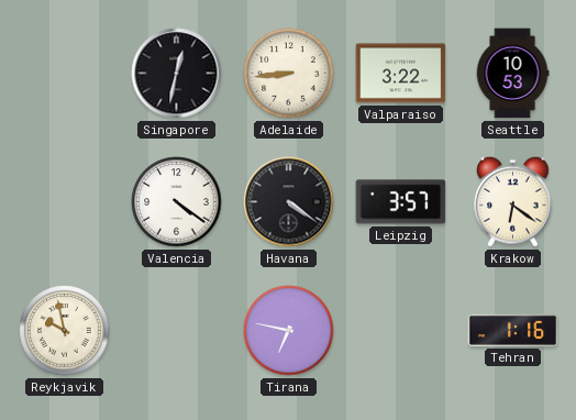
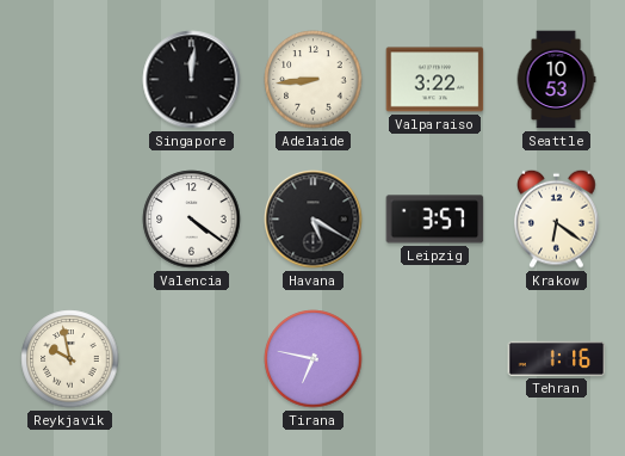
Singapore: 12:32 -> 12:01 (192, 80)
Havana: 4:21 -> 5:20 (314, 220)
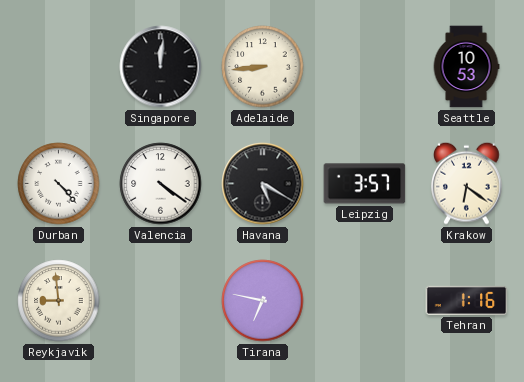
Valparaiso: 3:22 -> none (435, 80)
Durban: none -> 4:23 (59, 184)
Reykjavik: 9:58 -> 8:59 (59, 301)
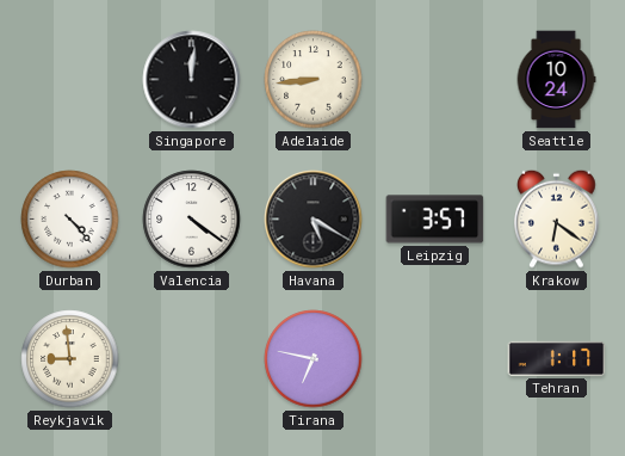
Seattle: 10:53 -> 10:24 (556, 80)
Tehran: 1:16 -> 1:17 (557, 358)
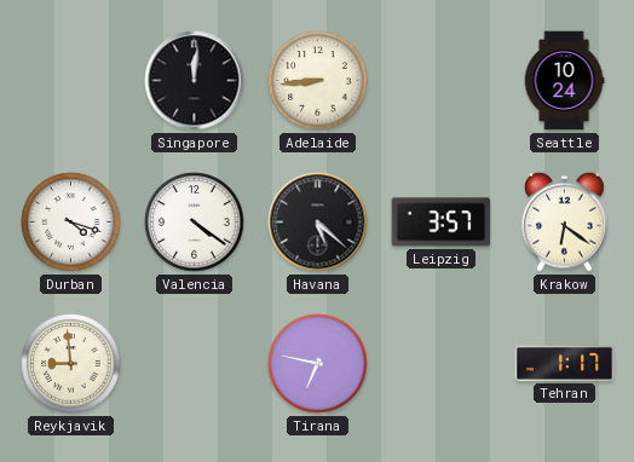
Durban: 4:23 -> 4:18 (71, 223)
Havana: 5:20 -> 5:22 (318, 223)
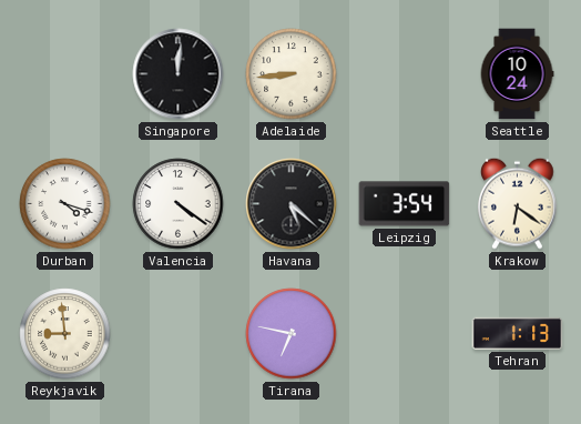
Leipzig: 3:57 -> 3:54 (405, 204)
Tehran: 1:17 -> 1:13 (518, 333)
